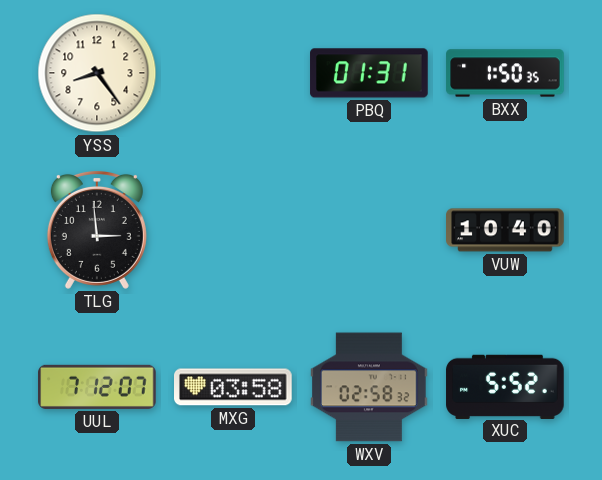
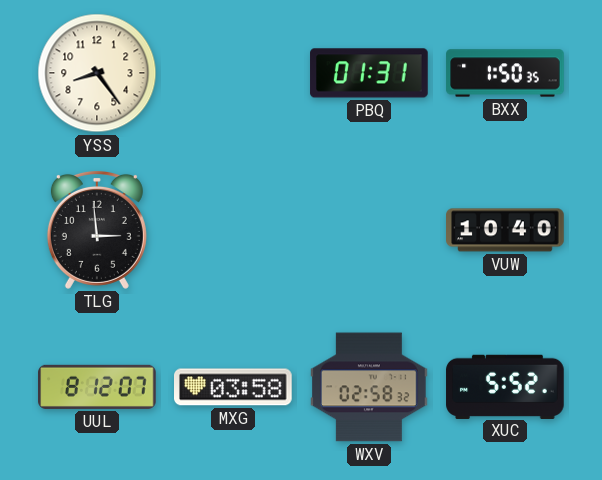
UUL: 7:12 -> 8:12 (97, 387)
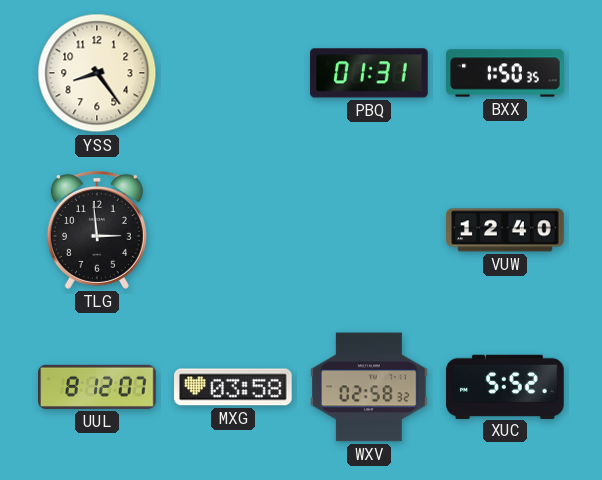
VUW: 10:40 -> 12:40 (505, 230)
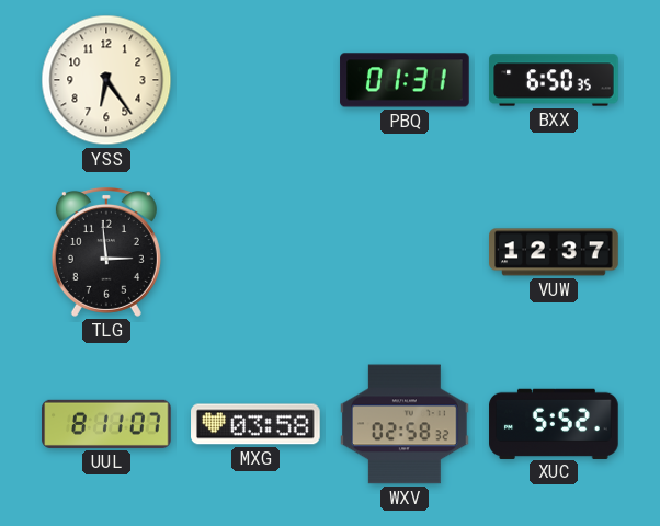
YSS: 8:24 -> 6:24 (106, 80)
BXX: 1:50 -> 6:50 (554, 80)
VUW: 12:40 -> 12:37 (554, 252)
UUL: 8:12 -> 8:11 (106, 424)
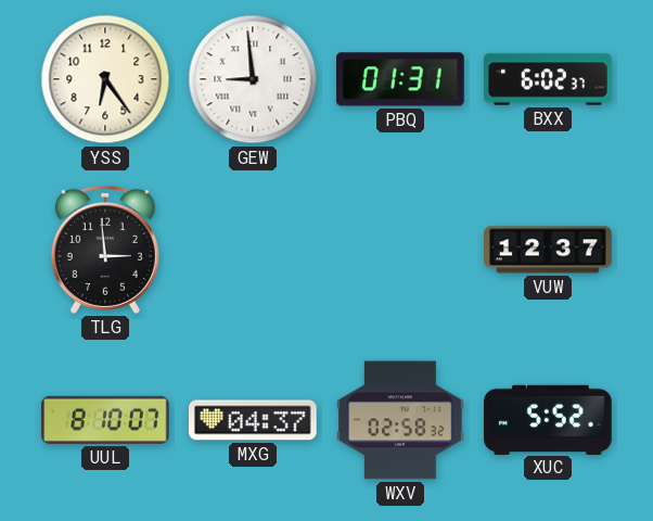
GEW: none -> 8:59 (253, 79)
BXX: 6:50 -> 6:02 (548, 79)
UUL: 8:11 -> 8:10 (105, 420)
MXG: 03:58 -> 04:37 (254, 420)
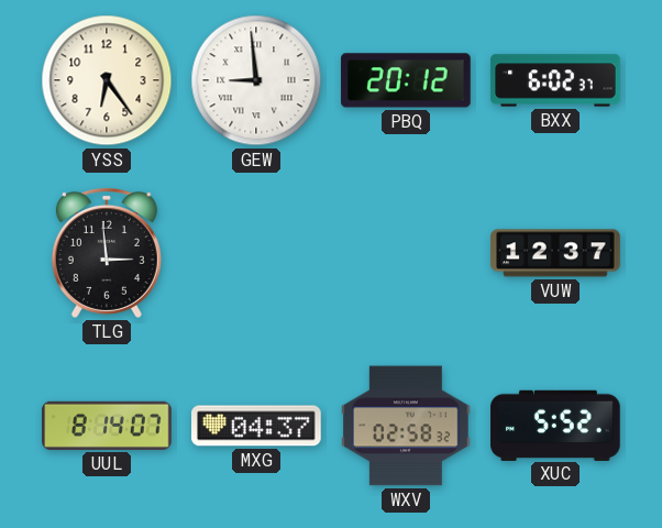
PBQ: 01:31 -> 20:12 (406, 80)
UUL: 8:10 -> 8:14 (107, 426)
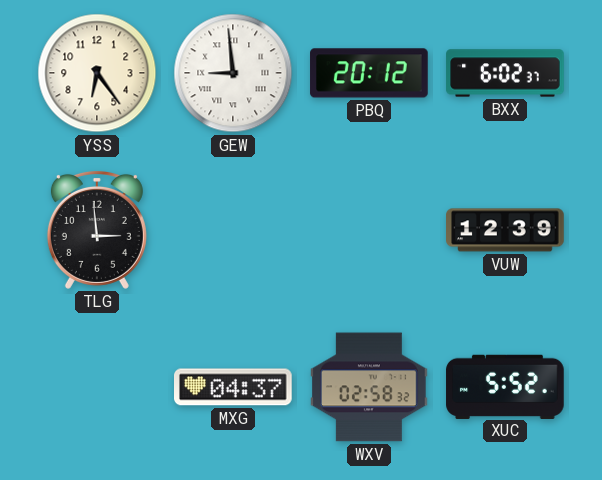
VUW: 12:37 -> 12:39 (505, 230)
UUL: 8:14 -> none (107, 426)
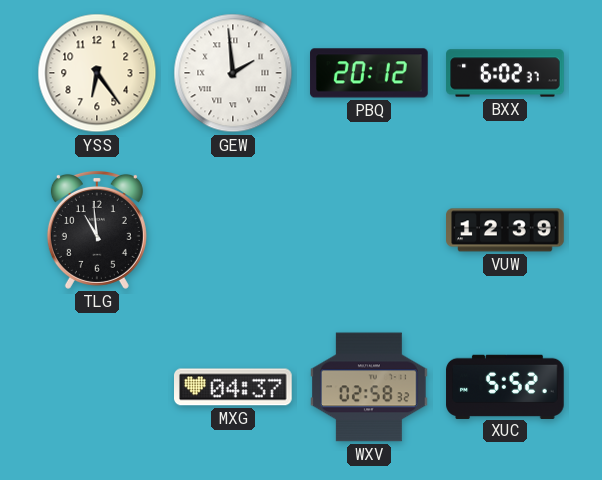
GEW: 8:59 -> 1:59 (233, 73)
TLG: 2:59 -> 10:59 (97, 230)
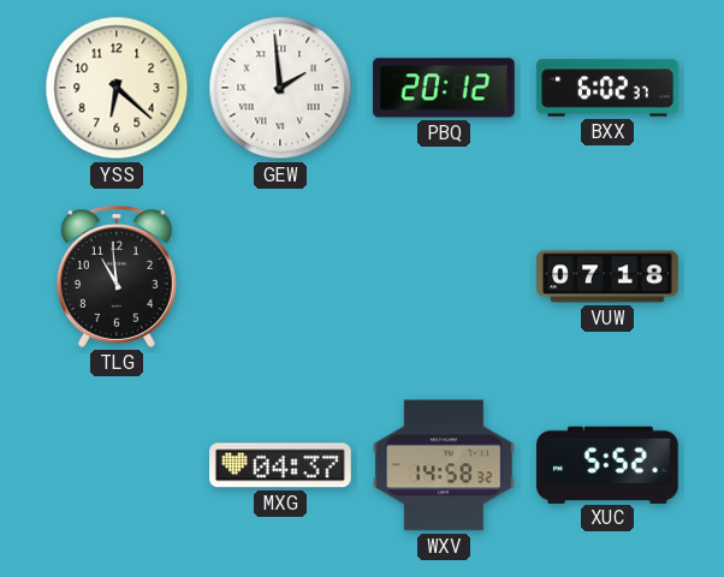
YSS: 6:24 -> 6:22 (117, 88)
VUW: 12:39 -> 07:18 (607, 276)
WXV: 02:58 -> 14:58 (445, 465)
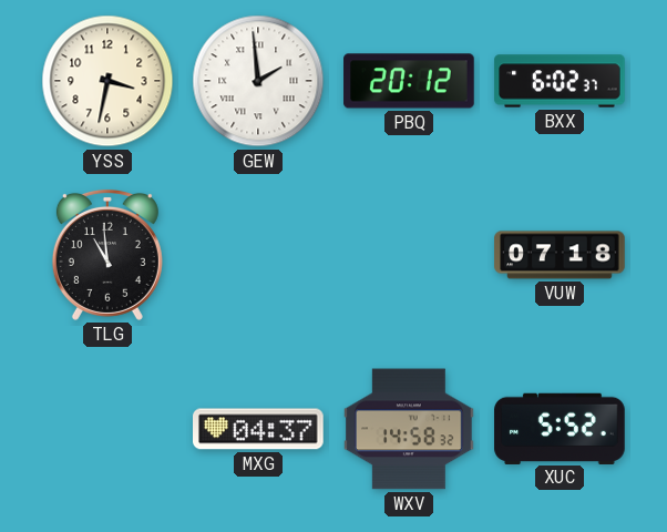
YSS: 6:22 -> 3:32 (107, 81)
